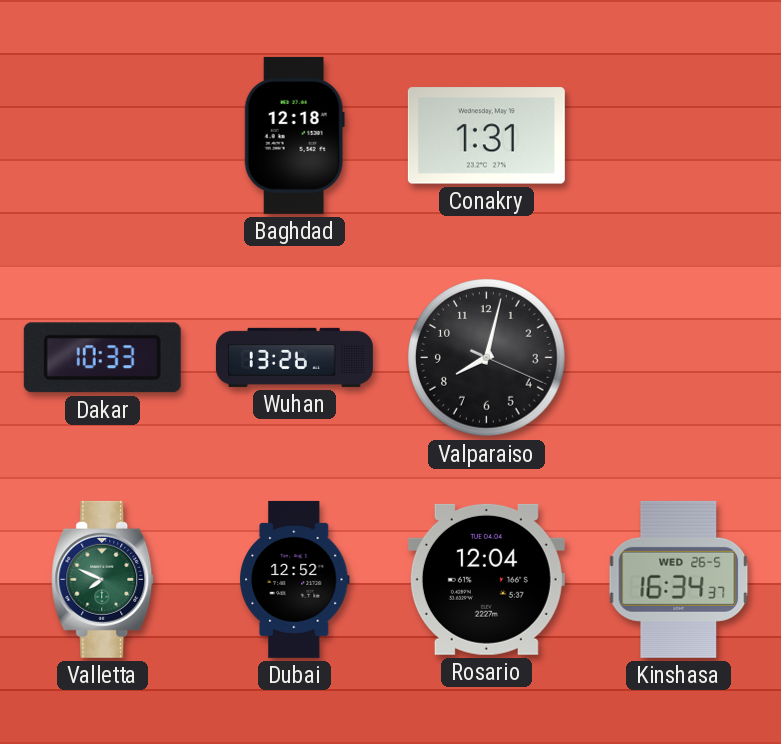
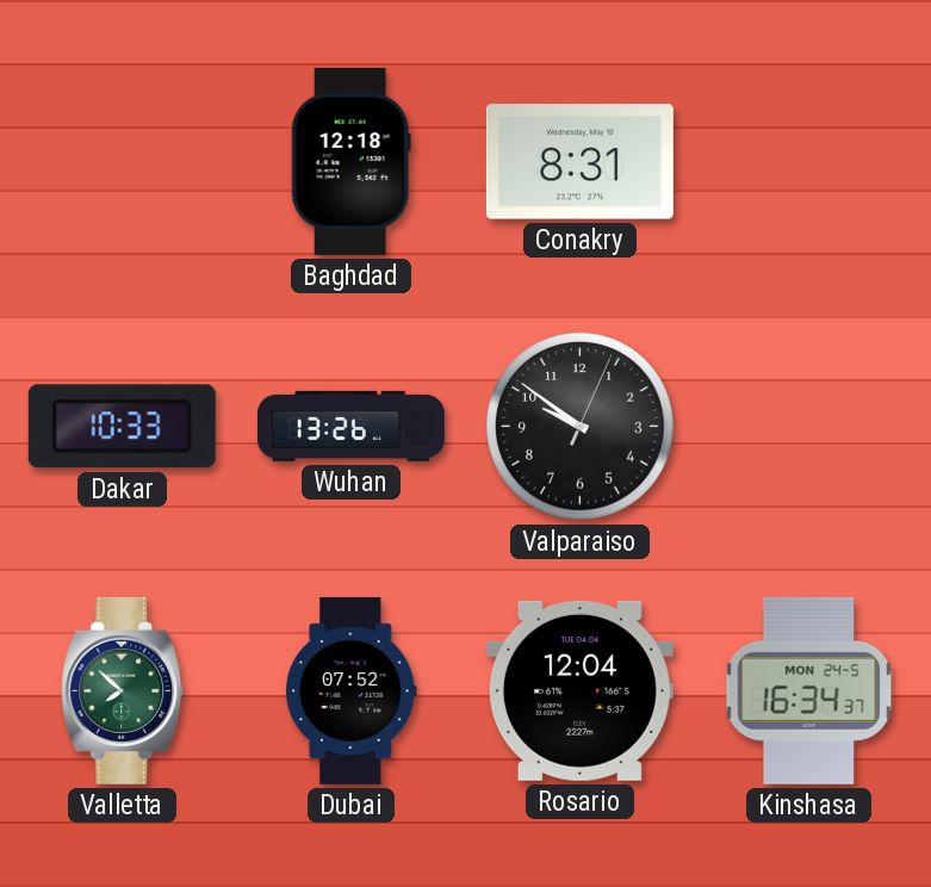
Conakry: 1:31 -> 8:31 (579, 162)
Valparaiso: 8:02 -> 9:51 (581, 427)
Valletta: 7:49 -> 7:52 (123, 690)
Dubai: 12:52 -> 07:52 (352, 690)
Kinshasa date: WED 26-5 -> MON 24-5 (809, 690)
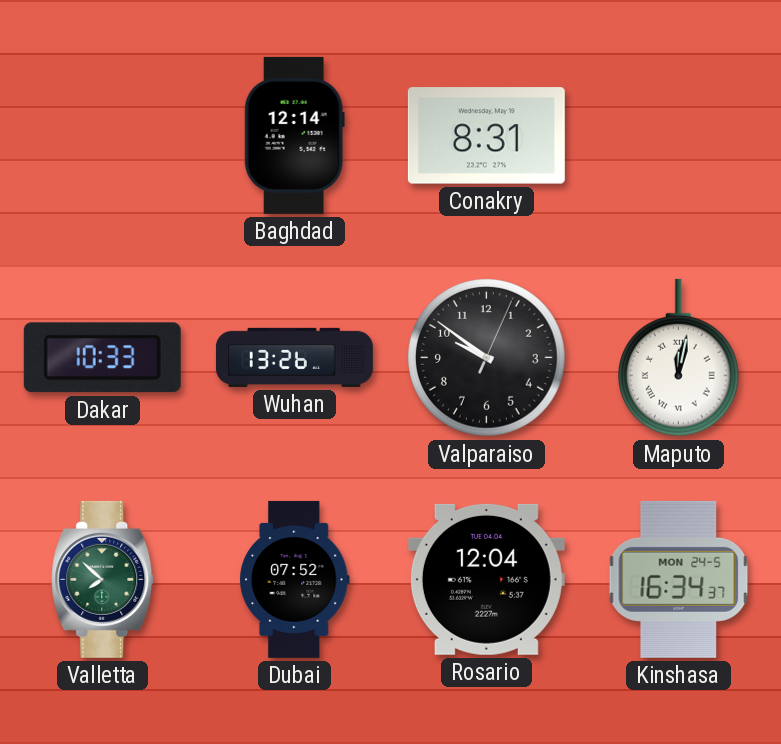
Baghdad: 12:18 -> 12:14 (294, 135)
Maputo: none -> 12:02 (678, 358)
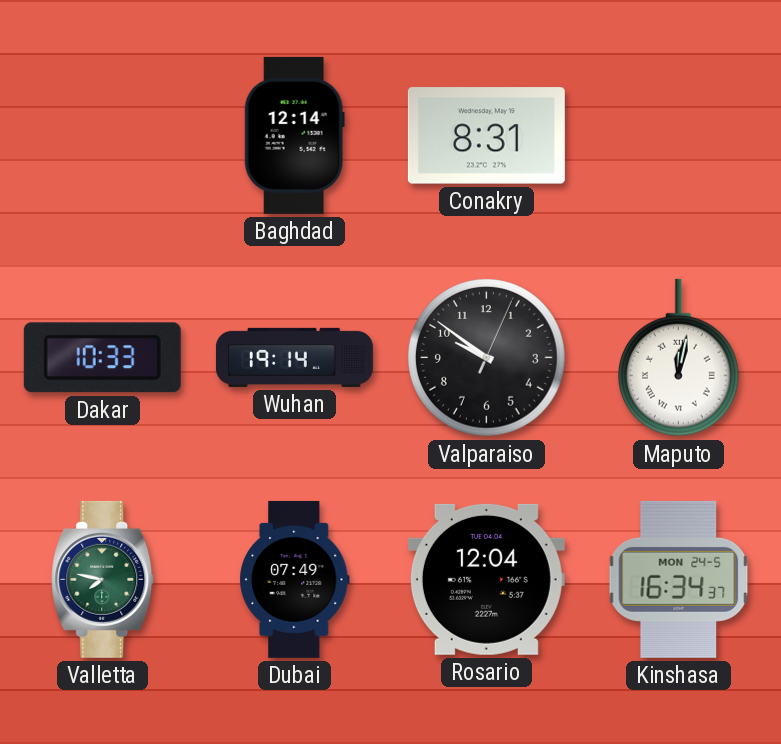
Wuhan: 13:26 -> 19:14 (294, 357)
Valletta: 7:52 -> 7:47 (103, 579)
Dubai: 07:52 -> 07:49 (295, 579)
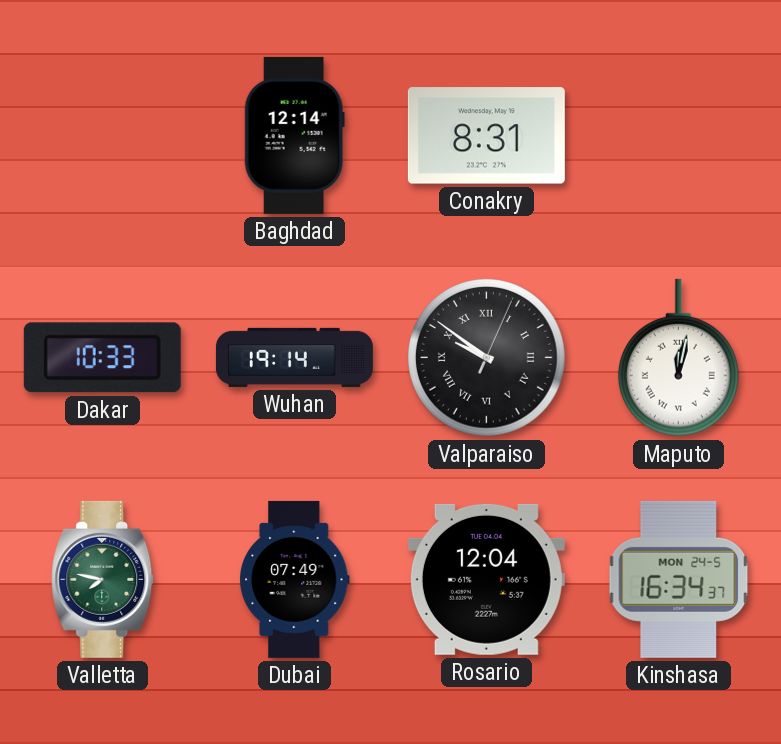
Valparaiso numerals: Arabic -> Roman (487, 358)
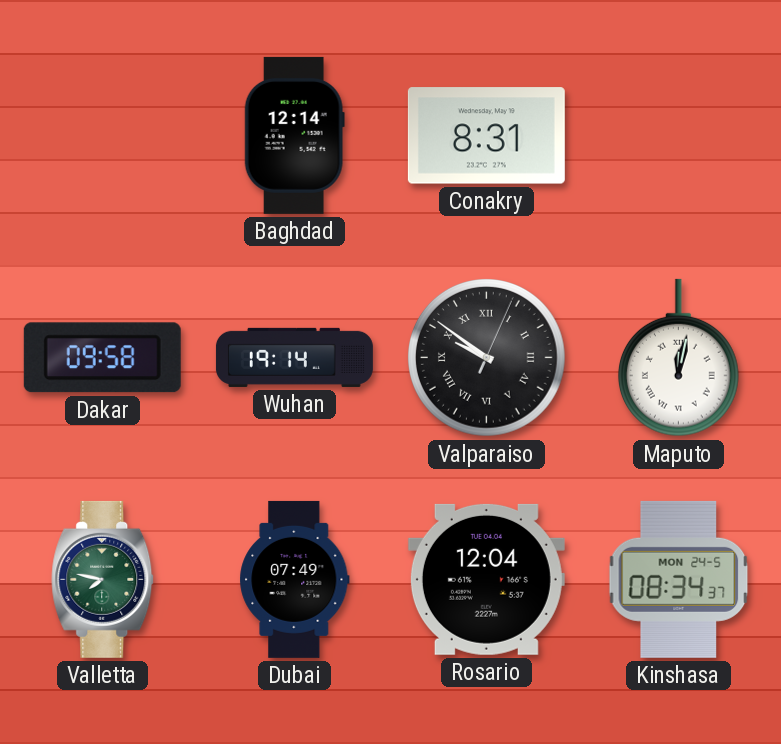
Dakar: 10:33 -> 09:58 (102, 358)
Kinshasa: 16:34 -> 08:34 (679, 579)
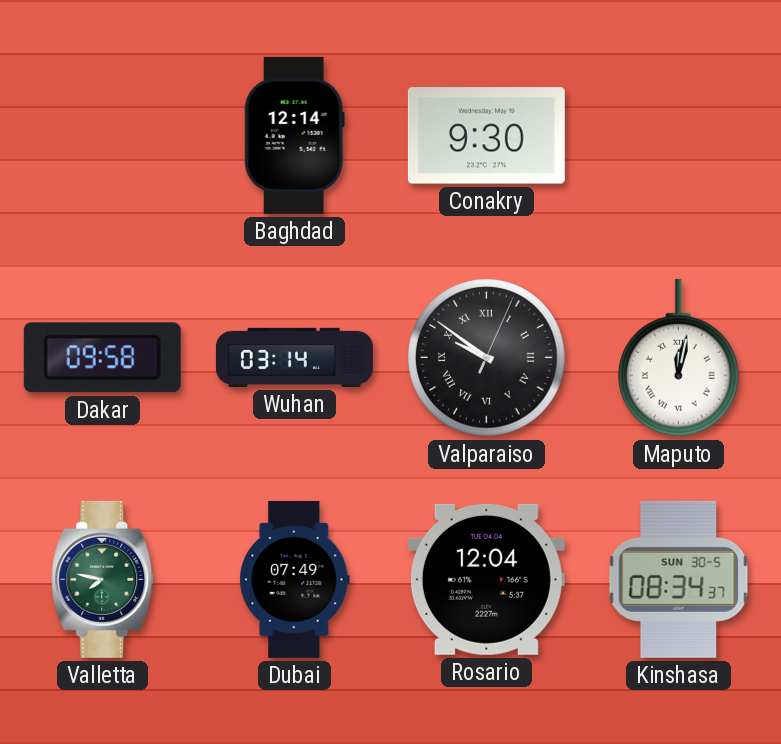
Conakry: 8:31 -> 9:30 (486, 136)
Wuhan: 19:14 -> 03:14 (294, 357)
Kinshasa date: MON 24-5 -> SUN 30-5 (679, 579)
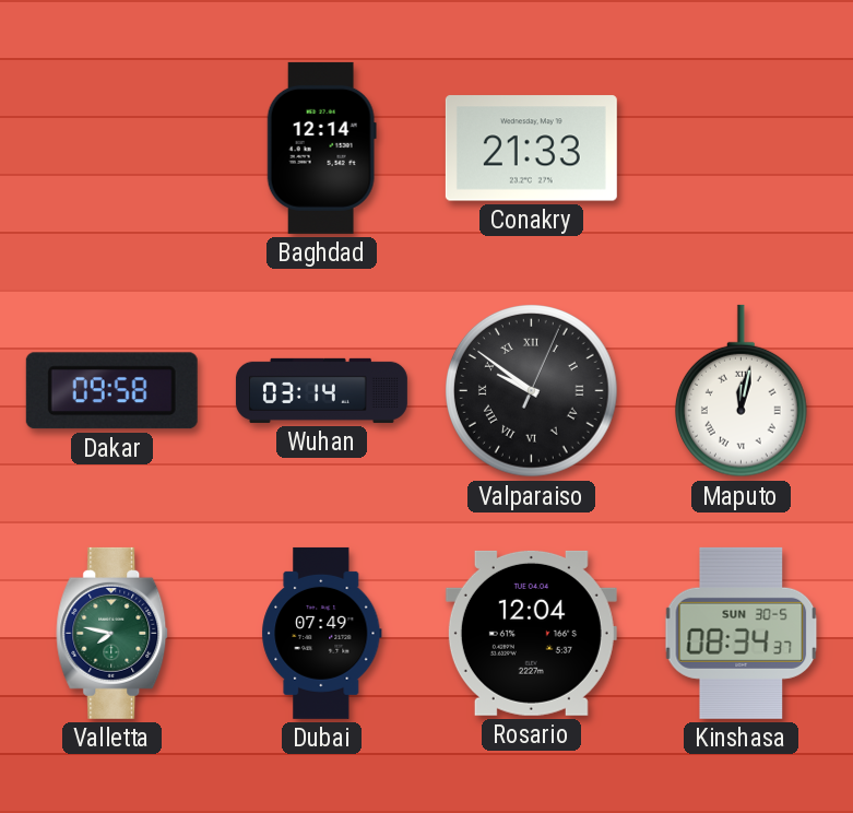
Conakry: 9:30 -> 21:33 (531, 149)
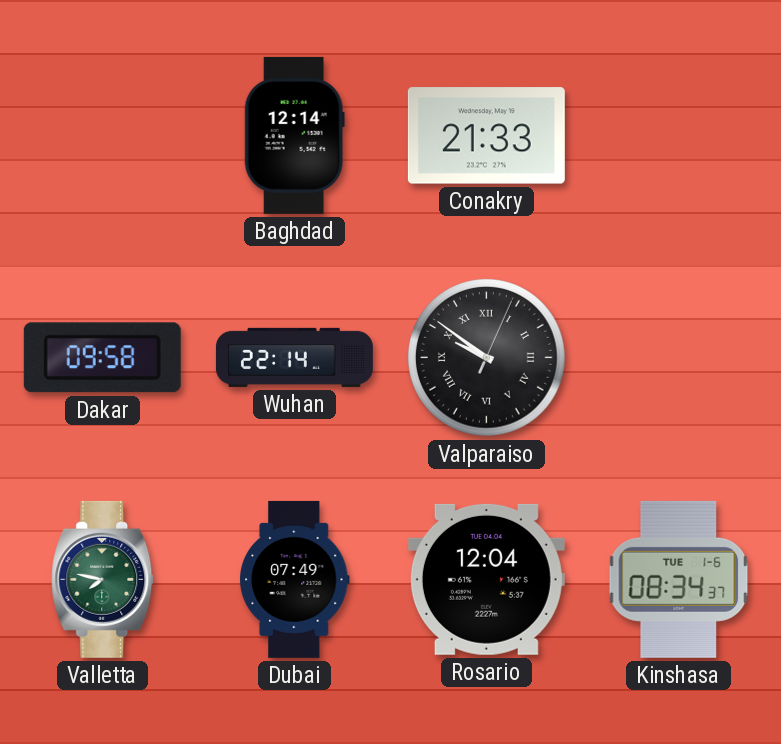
Wuhan: 03:14 -> 22:14 (294, 357)
Maputo: 12:02 -> none (741, 391)
Kinshasa date: SUN 30-5 -> TUE 1-6 (679, 579)
